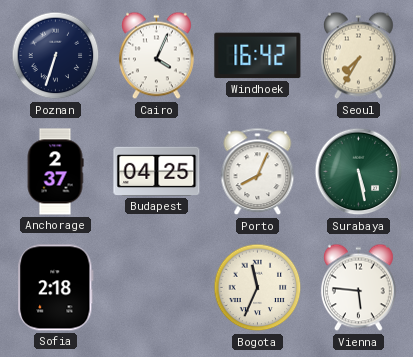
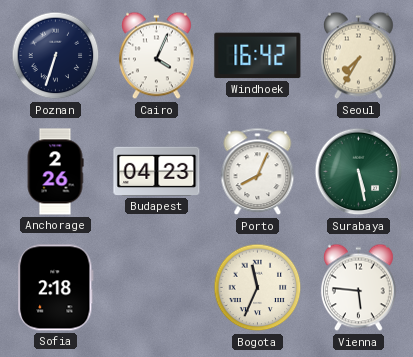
Anchorage: 2:37 -> 2:26 (55, 172)
Budapest: 04:25 -> 04:23 (157, 171)
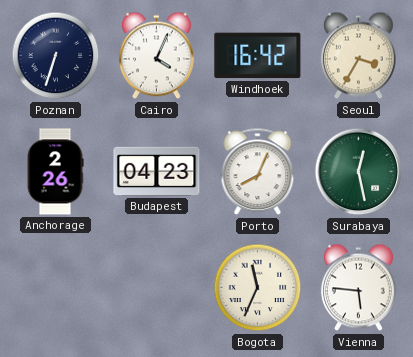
Seoul: 7:35 -> 3:35 (358, 56)
Surabaya: 5:28 -> 12:28 (359, 172)
Sofia: 2:18 -> none (56, 288)
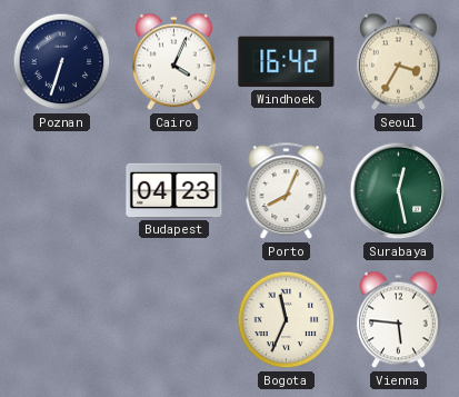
Anchorage: 2:26 -> none (55, 172)
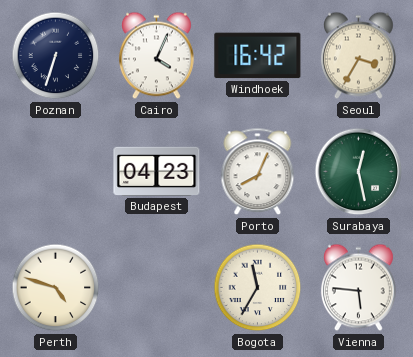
Perth: none -> 4:48 (56, 288)
Bogota: 11:34 -> 11:35 (258, 288)
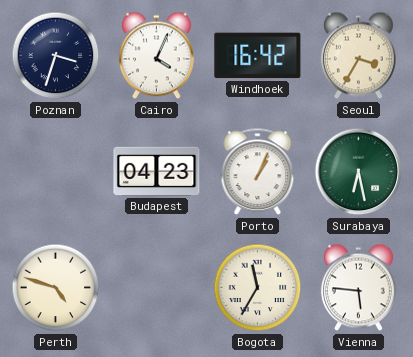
Poznan: 6:33 -> 3:33 (56, 56)
Porto: 8:04 -> 1:04 (258, 172)
Surabaya: 12:28 -> 6:28 (359, 172)
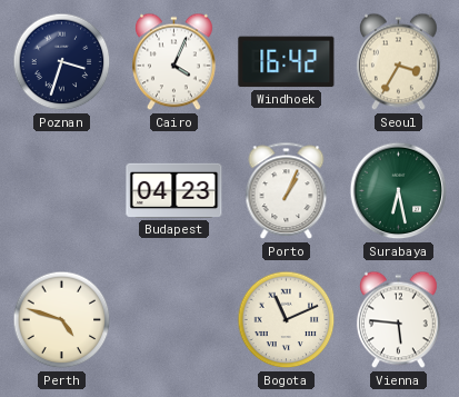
Bogota: 11:35 -> 11:11 (287, 320)
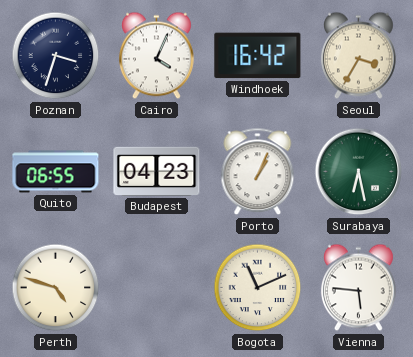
Quito: none -> 06:55 (56, 172)
